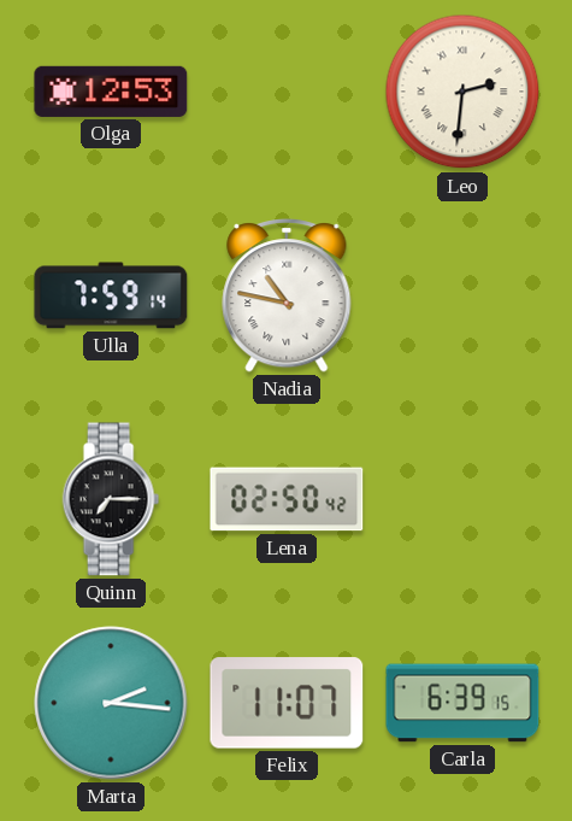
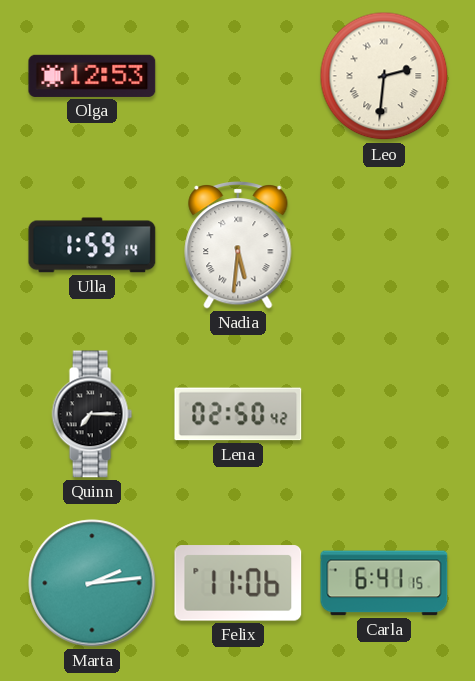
Ulla: 7:59 -> 1:59 (92, 245)
Nadia: 10:47 -> 5:31 (238, 245)
Marta: 2:16 -> 2:14 (92, 583)
Felix: 11:07 -> 11:06 (238, 583)
Carla: 6:39 -> 6:41 (384, 583)
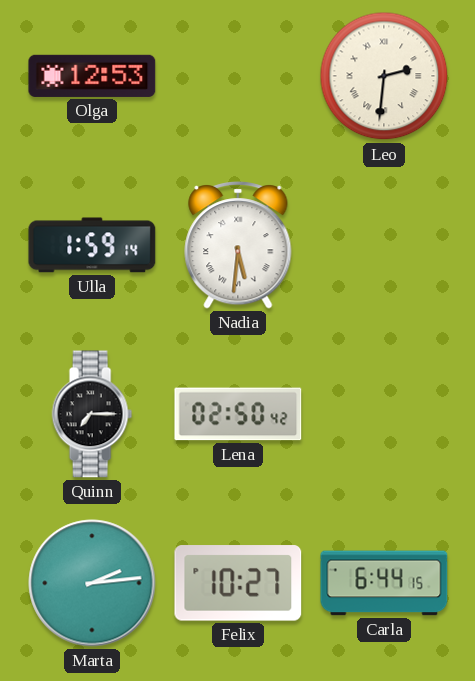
Felix: 11:06 -> 10:27 (238, 583)
Carla: 6:41 -> 6:44 (384, 583)
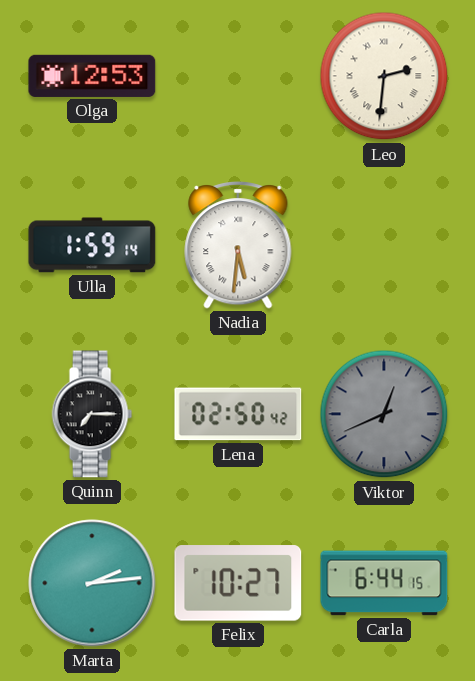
Viktor: none -> 12:41 (384, 414)
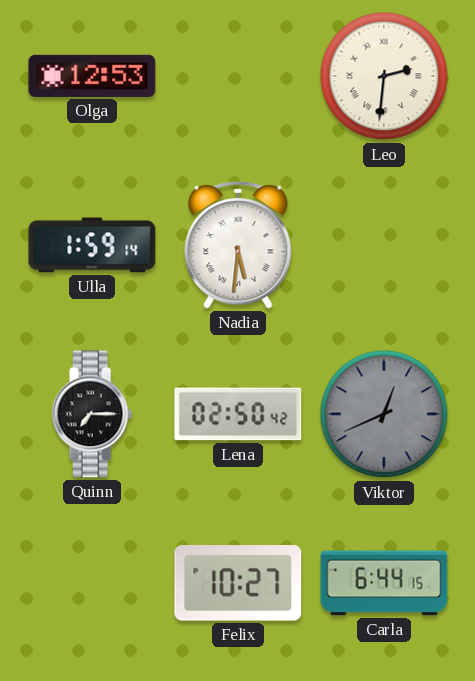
Marta: 2:14 -> none (92, 583)
